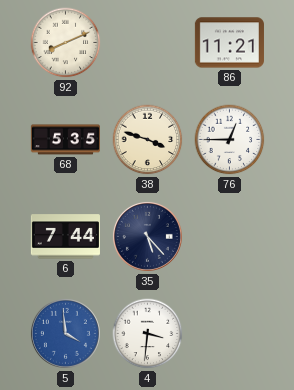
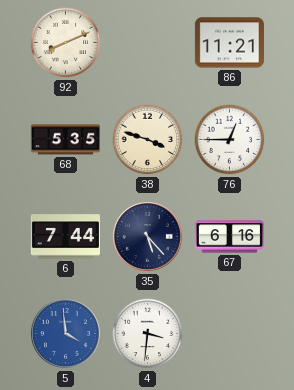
67: none -> 6:16 (229, 237)
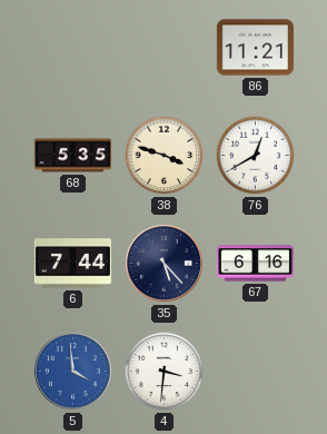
92: 8:11 -> none (66, 43)
76: 12:45 -> 12:40 (256, 156)
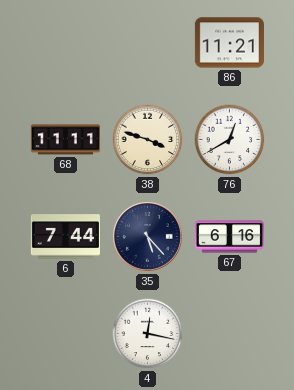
68: 5:35 -> 11:11 (65, 140)
5: 3:59 -> none (72, 371)
4: 3:31 -> 12:17 (148, 334)
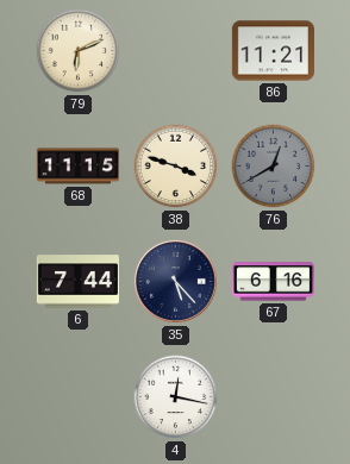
79: none -> 6:11 (79, 51)
68: 11:11 -> 11:15 (77, 167)
76 dial: white -> grey (274, 167)
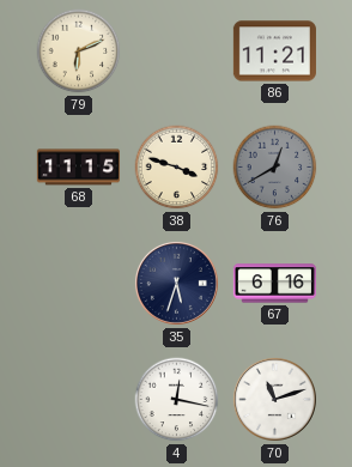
6: 7:44 -> none (77, 282)
35: 5:23 -> 5:33 (176, 283)
70: none -> 11:12 (274, 399)
